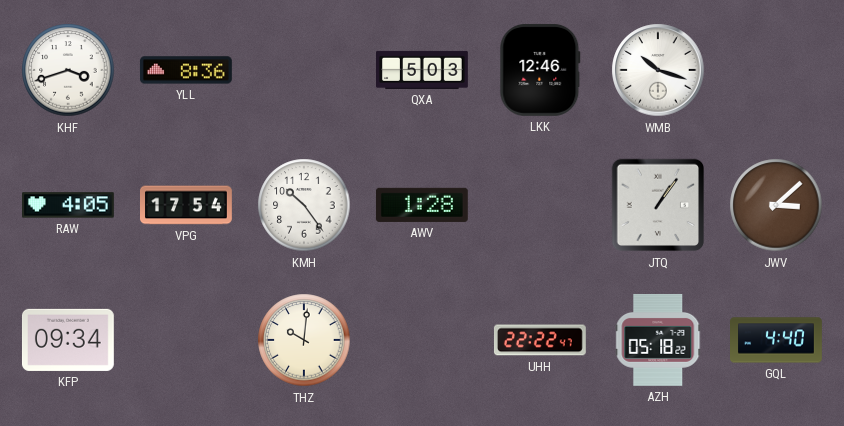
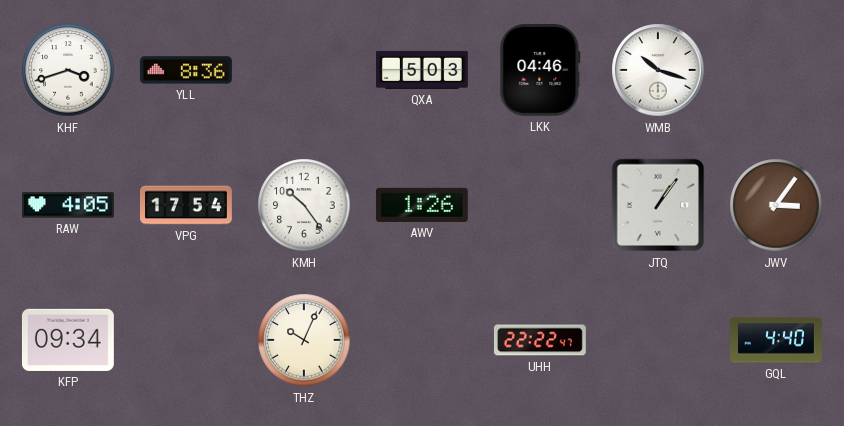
LKK: 12:46 -> 04:46 (540, 70)
AWV: 1:28 -> 1:26 (422, 205)
JWV: 3:08 -> 3:06 (776, 205)
THZ: 10:01 -> 10:04 (304, 340)
AZH: 05:18 -> none (658, 340)
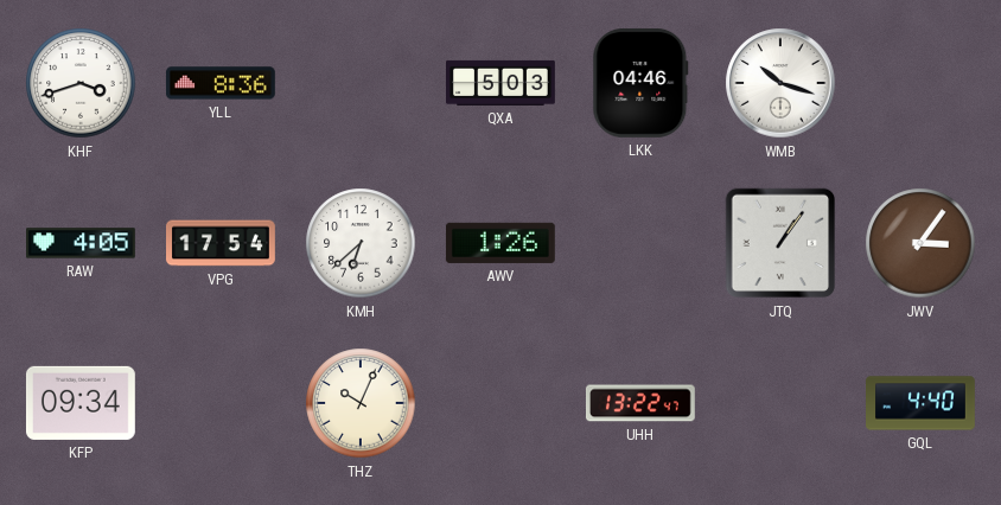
KMH: 10:24 -> 6:38 (361, 243)
UHH: 22:22 -> 13:22 (640, 403)
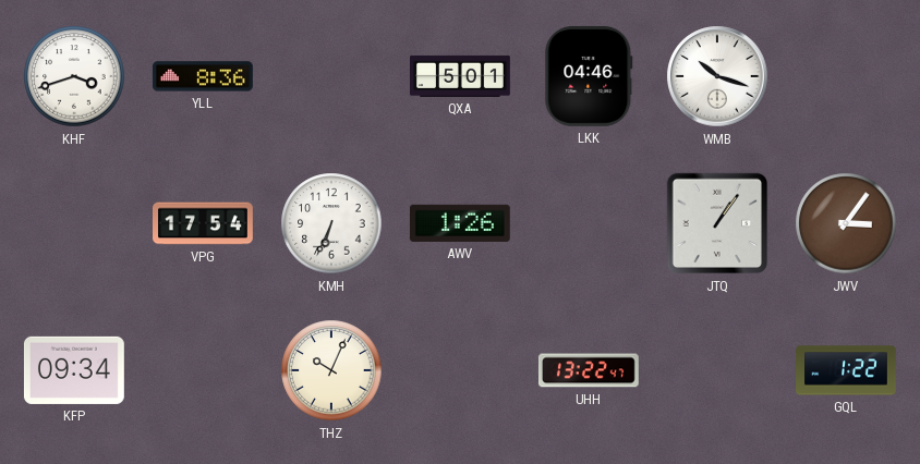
QXA: 5:03 -> 5:01 (461, 76)
RAW: 4:05 -> none (82, 243)
KMH: 6:38 -> 6:34 (331, 223)
GQL: 4:40 -> 1:22 (847, 370)
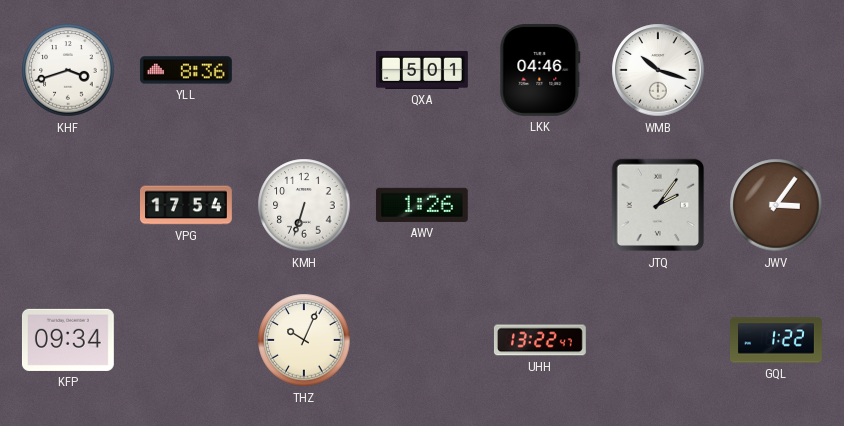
KMH: 6:34 -> 6:33 (304, 205)
JTQ: 1:06 -> 2:06 (658, 205)
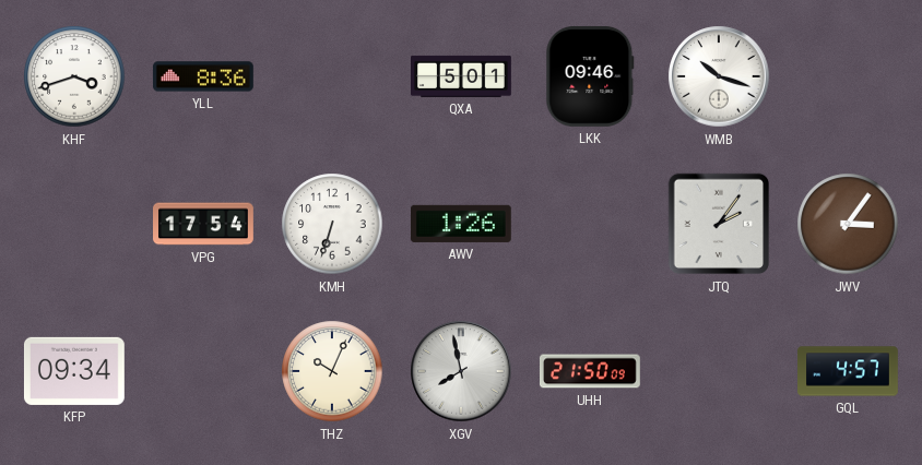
LKK: 04:46 -> 09:46 (590, 76)
XGV: none -> 7:58 (461, 371)
UHH: 13:22 -> 21:50 (590, 371)
GQL: 1:22 -> 4:57 (849, 371)
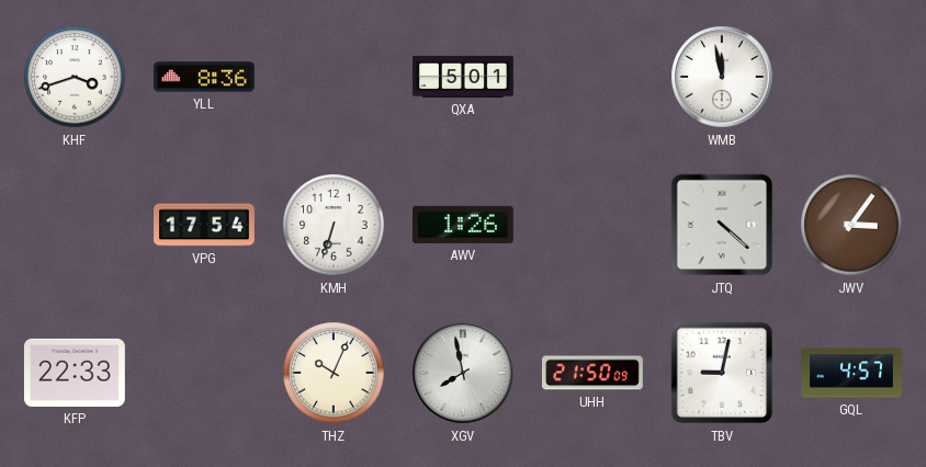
LKK: 09:46 -> none (590, 76)
WMB: 10:18 -> 11:58 (722, 77)
JTQ: 2:06 -> 4:22 (722, 225)
KFP: 09:34 -> 22:33 (75, 373)
TBV: none -> 9:02 (722, 373)
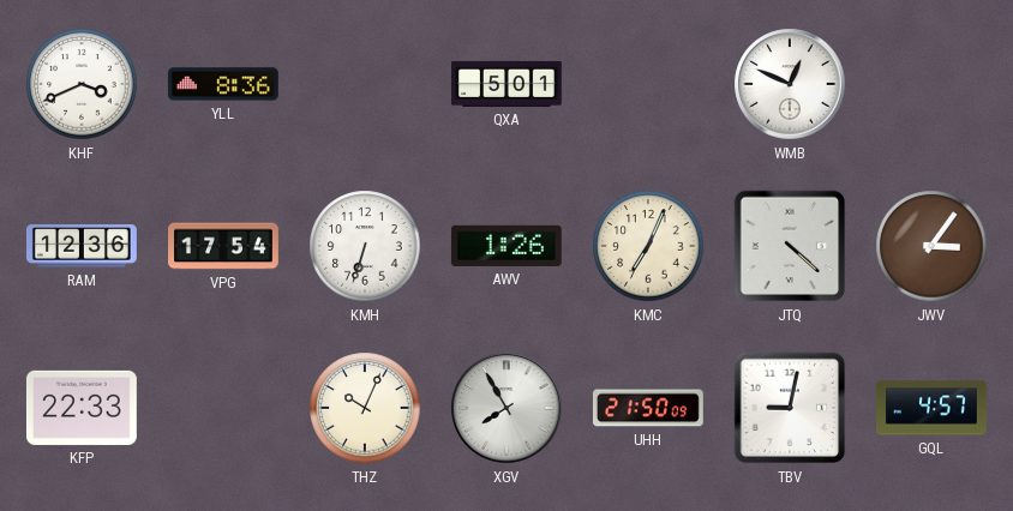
KHF: 3:42 -> 3:41 (82, 84)
WMB: 11:58 -> 12:49 (790, 84)
RAM: none -> 12:36 (82, 246)
KMC: none -> 7:04 (648, 246)
XGV: 7:58 -> 7:55 (507, 408)
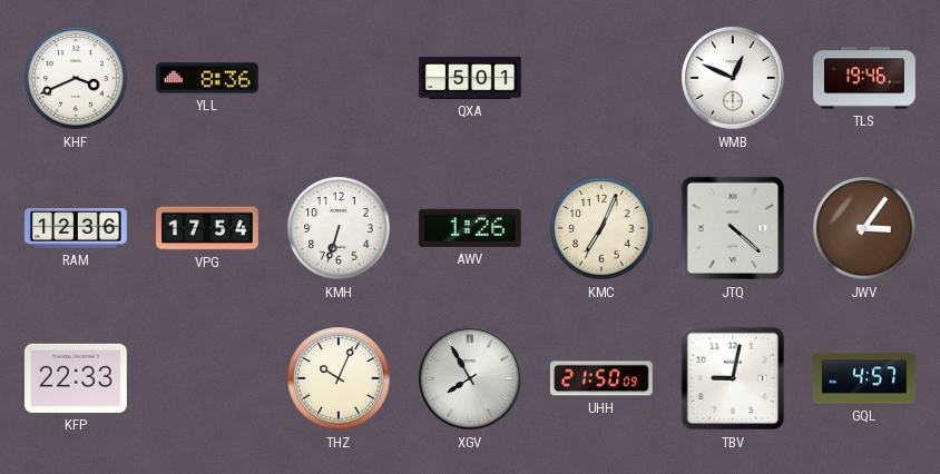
TLS: none -> 19:46 (865, 78)
